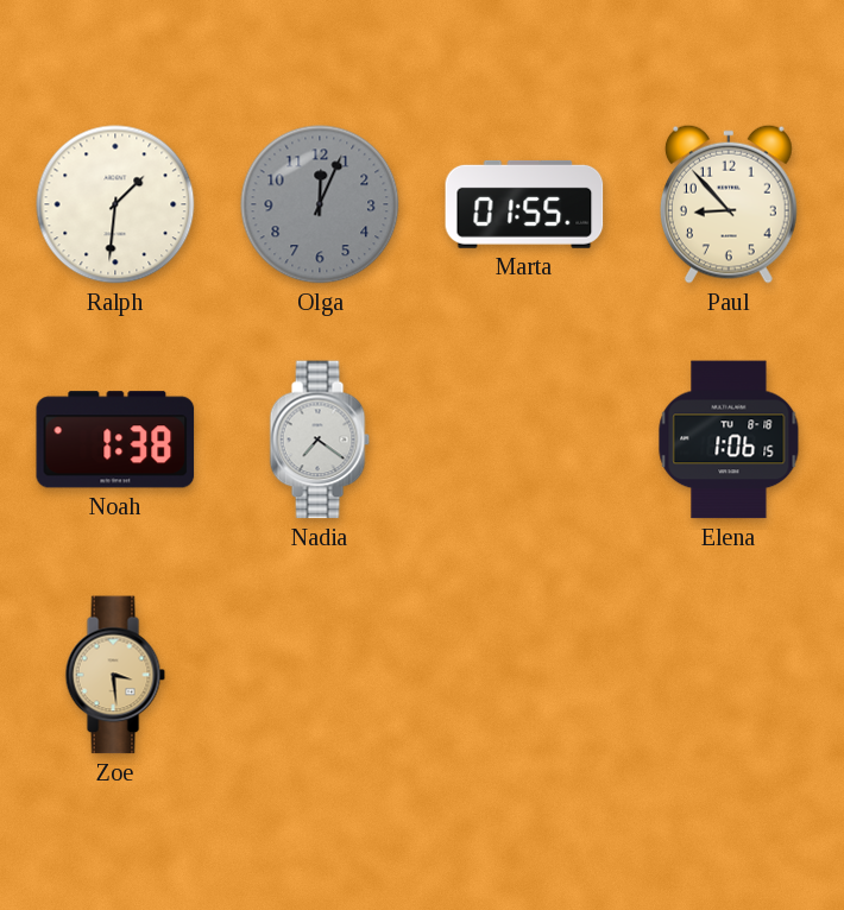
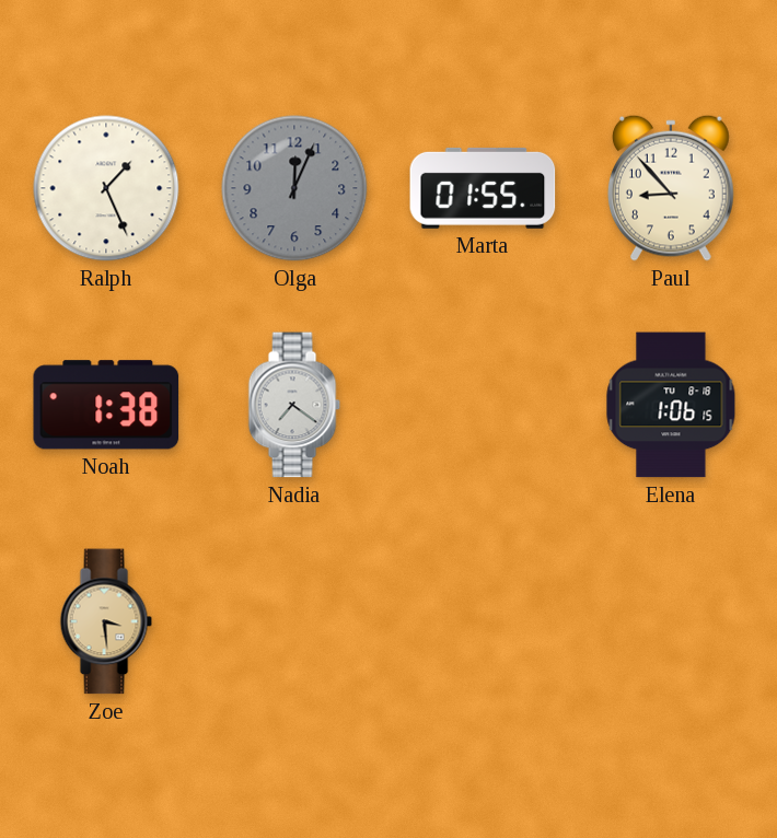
Ralph: 1:31 -> 1:26 (106, 188)
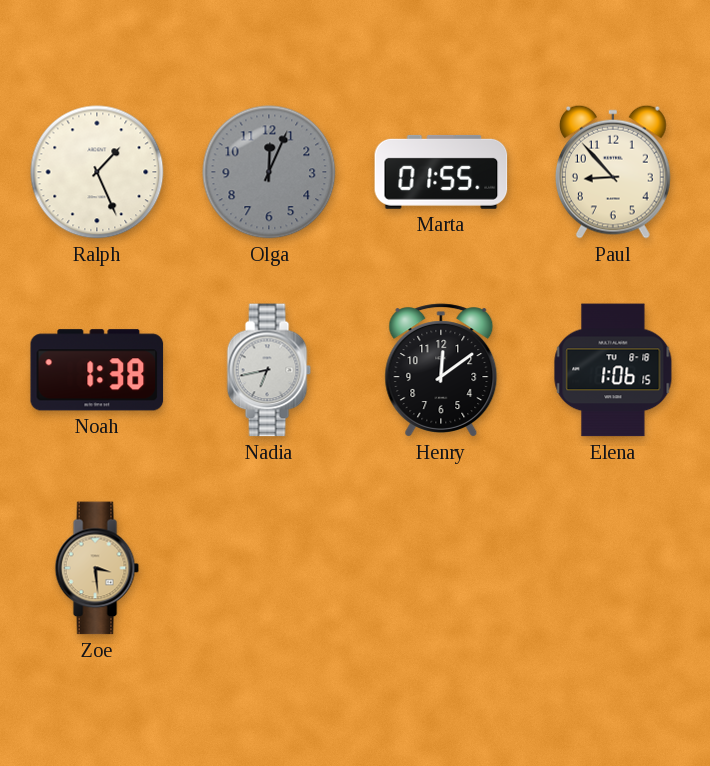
Nadia: 7:21 -> 6:43 (269, 370)
Henry: none -> 12:09 (441, 370)
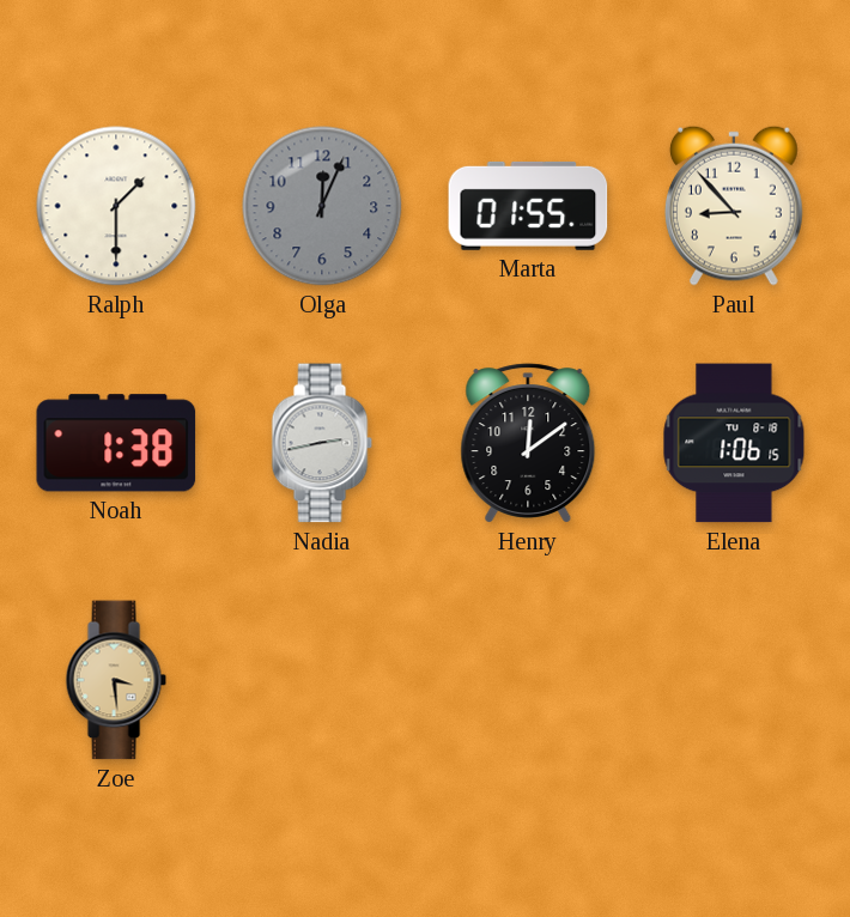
Ralph: 1:26 -> 1:30 (116, 206)
Nadia: 6:43 -> 2:43 (322, 443)
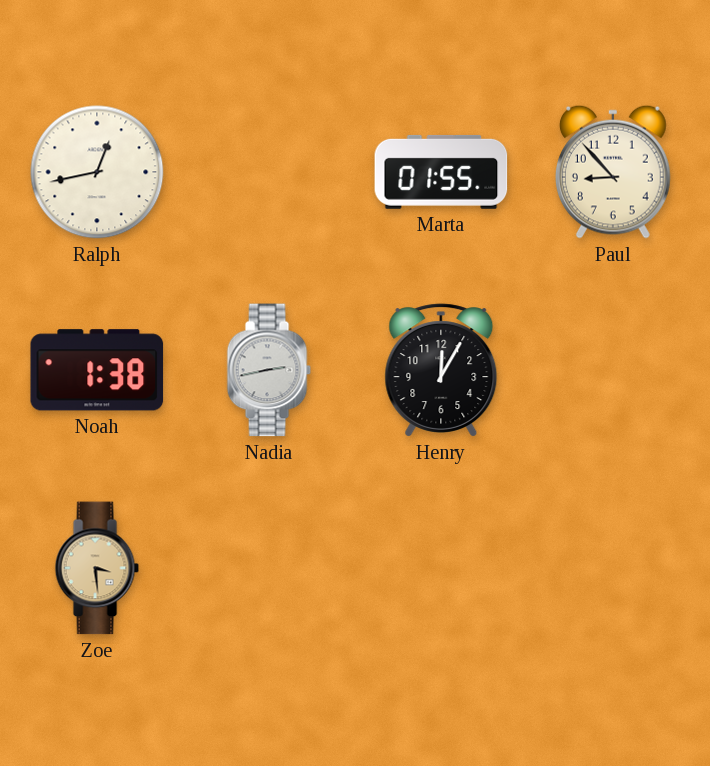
Ralph: 1:30 -> 12:43 (97, 172)
Olga: 12:04 -> none (322, 206)
Henry: 12:09 -> 12:05 (441, 370)
Elena: 1:06 -> none (734, 443)
